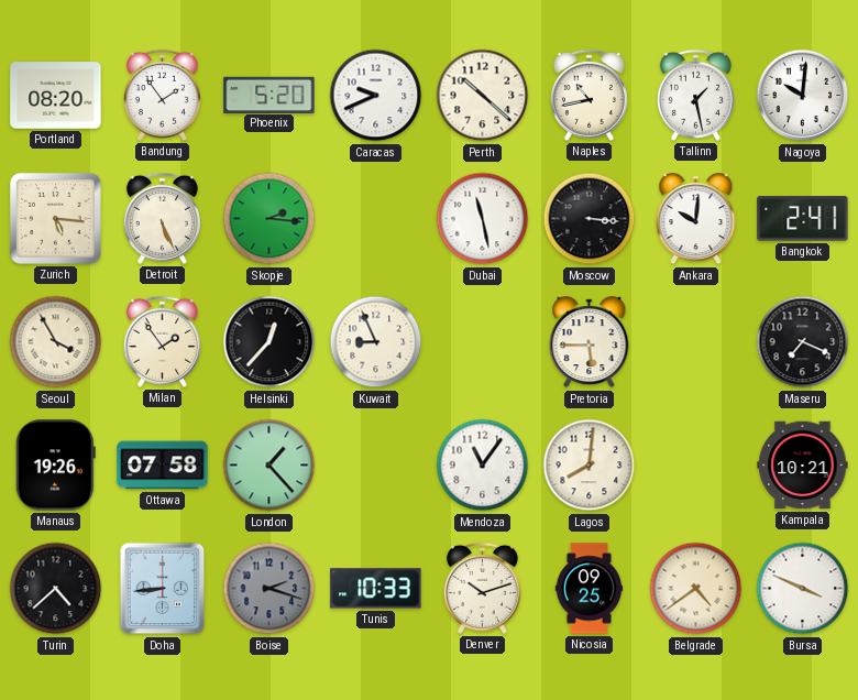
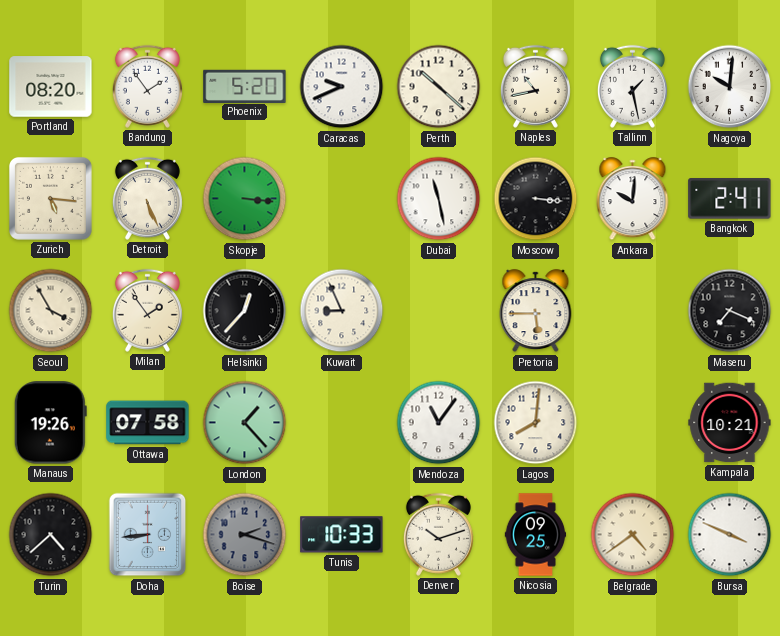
Skopje: 2:16 -> 3:16 (245, 199)
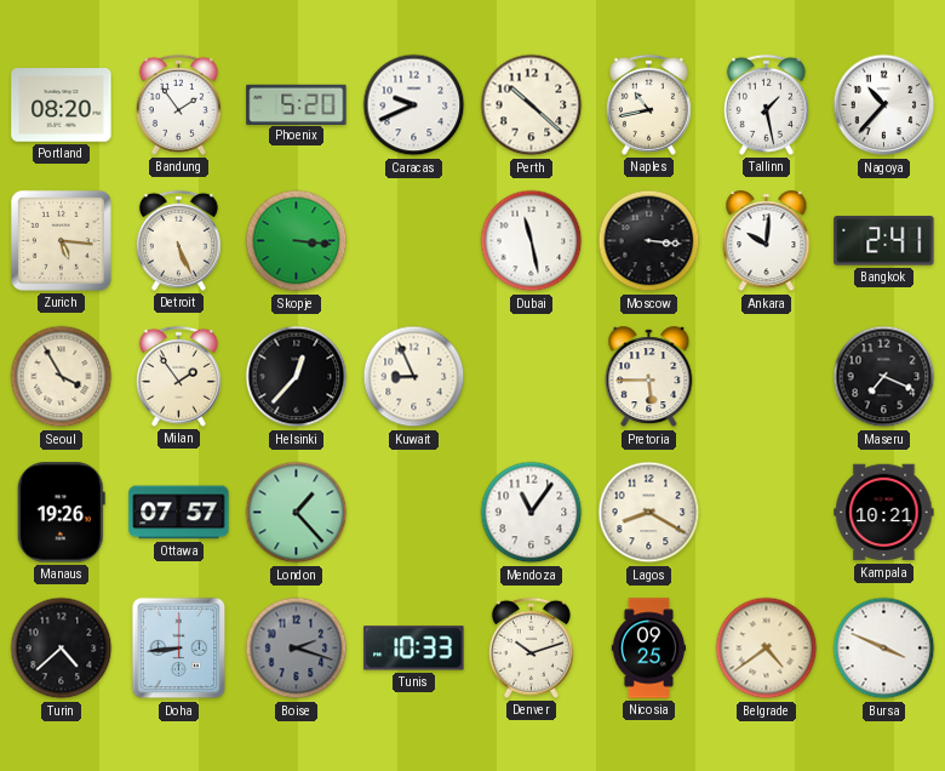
Nagoya: 10:01 -> 10:37 (884, 105)
Ottawa: 07:58 -> 07:57 (179, 513)
Lagos: 8:01 -> 8:20 (649, 513)
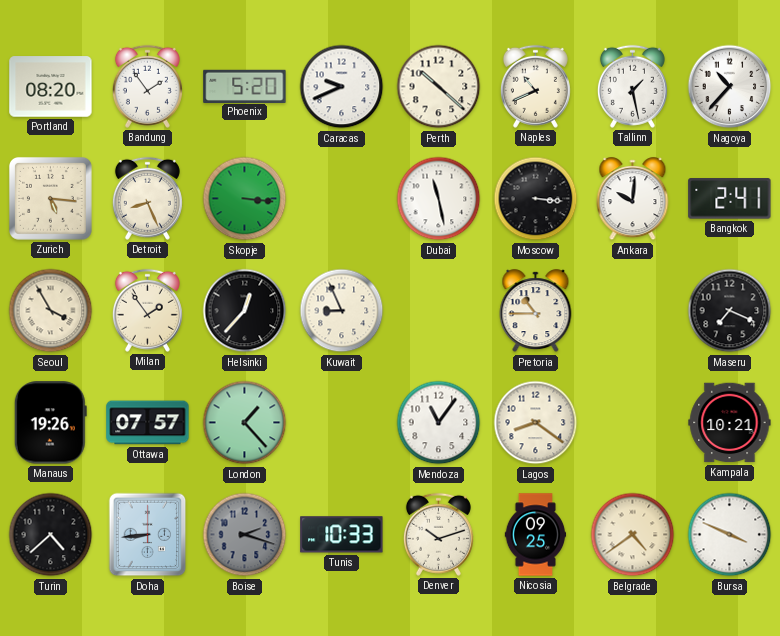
Naples: 10:43 -> 10:41 (535, 86)
Detroit: 5:26 -> 8:26 (147, 198)
Pretoria: 5:45 -> 10:45 (536, 311)
Lagos: 8:20 -> 8:21 (536, 423)
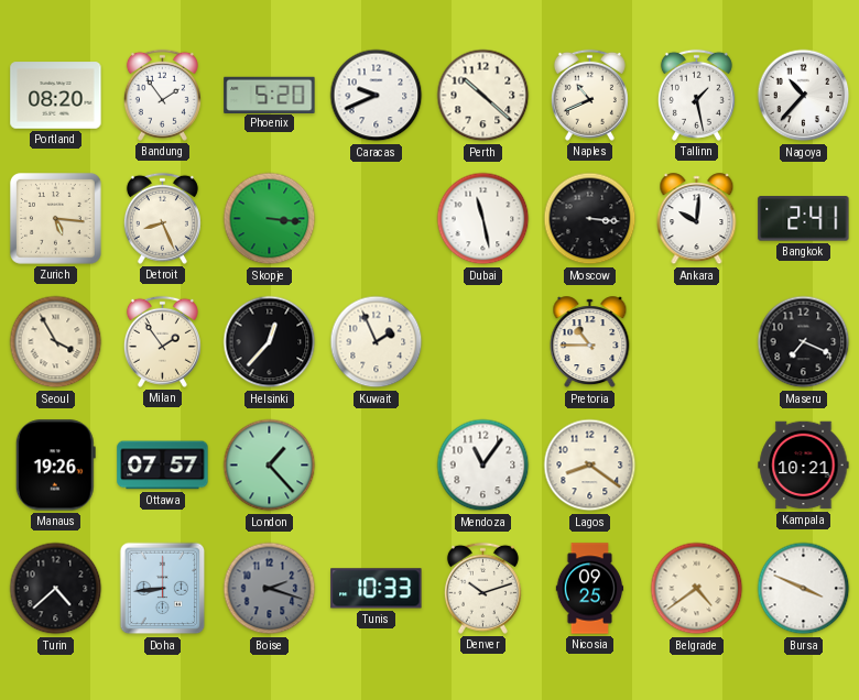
Kuwait: 8:56 -> 1:56 (377, 342)
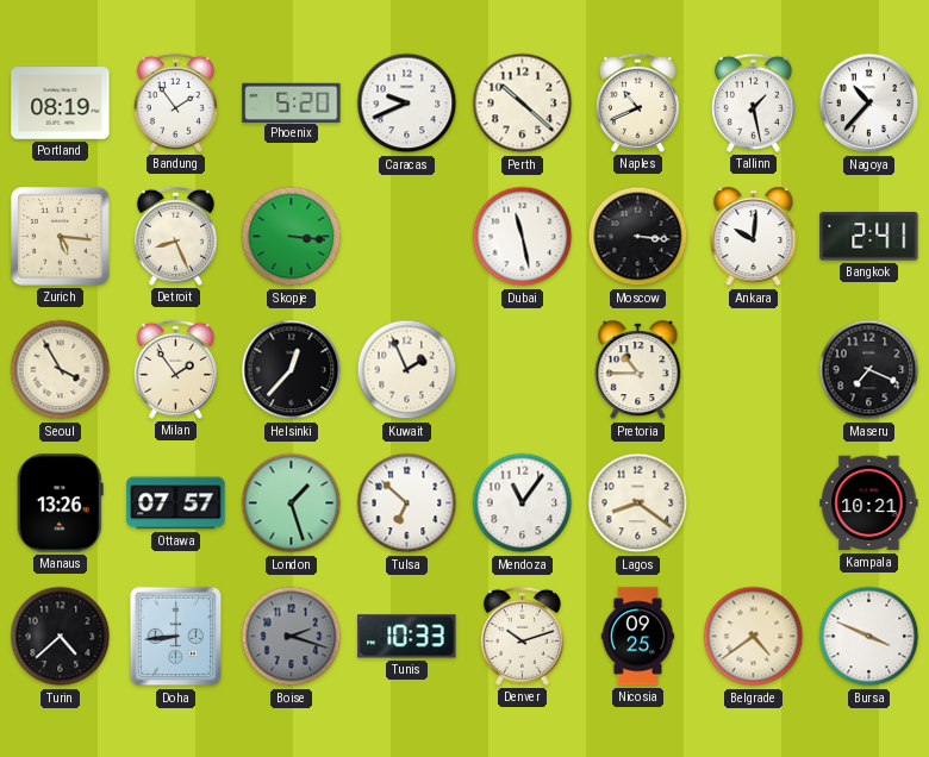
Portland: 08:20 -> 08:19 (61, 104)
Manaus: 19:26 -> 13:26 (60, 503)
London: 1:23 -> 1:27 (292, 503)
Tulsa: none -> 6:52 (407, 503)
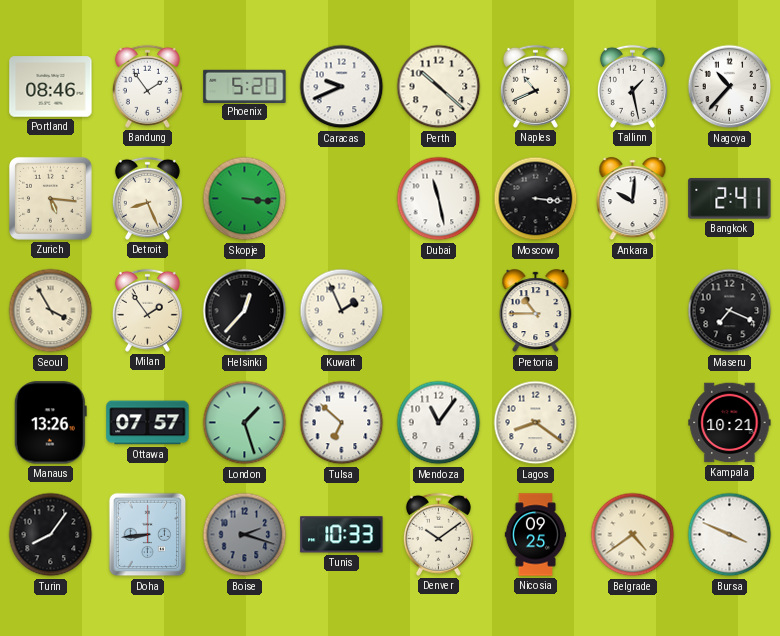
Portland: 08:19 -> 08:46 (51, 87)
Turin: 4:38 -> 8:06 (51, 535)
Denver: 10:12 -> 10:09 (438, 534)
